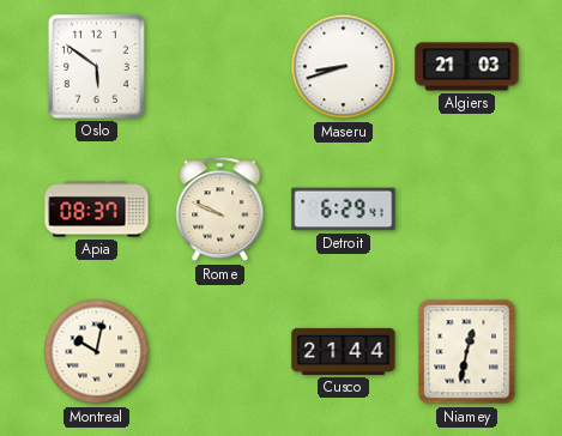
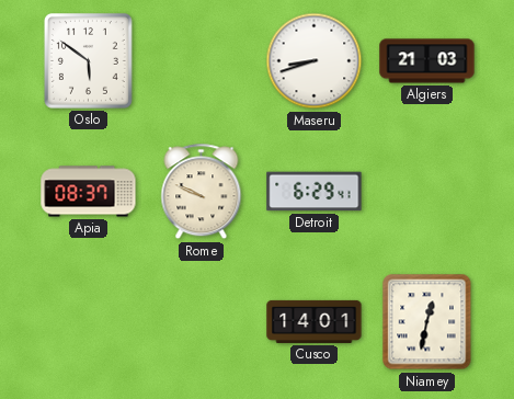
Montreal: 10:02 -> none (97, 352)
Cusco: 21:44 -> 14:01 (315, 321)
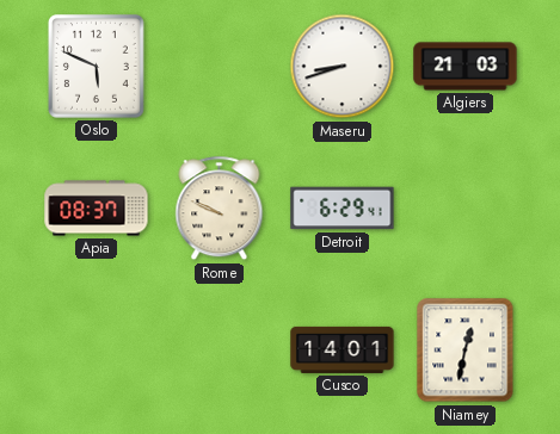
Oslo: 5:51 -> 5:49 (96, 66)
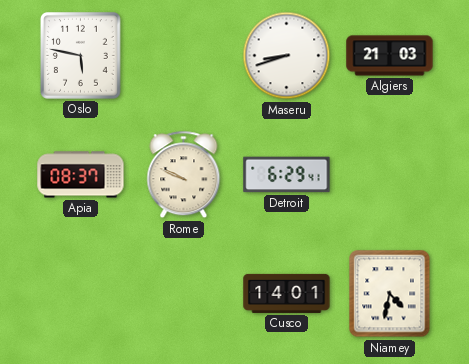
Oslo: 5:49 -> 5:47 (80, 55)
Niamey: 12:32 -> 4:32 (390, 294)
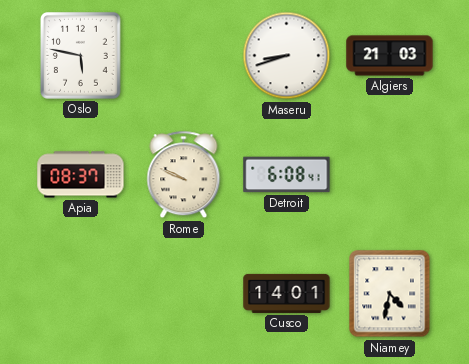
Detroit: 6:29 -> 6:08 (287, 175)
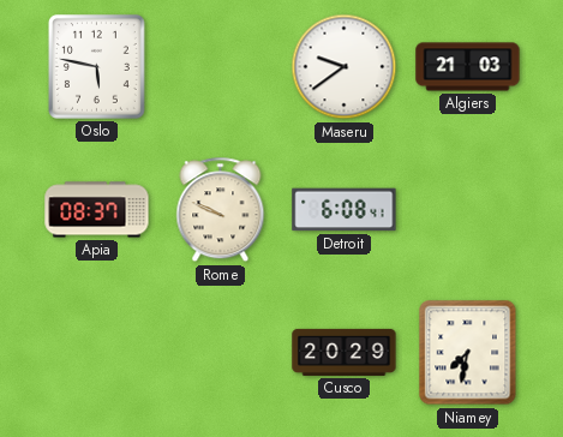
Maseru: 8:42 -> 9:39 (345, 67)
Cusco: 14:01 -> 20:29 (345, 352)
Niamey: 4:32 -> 7:32 (468, 353)
